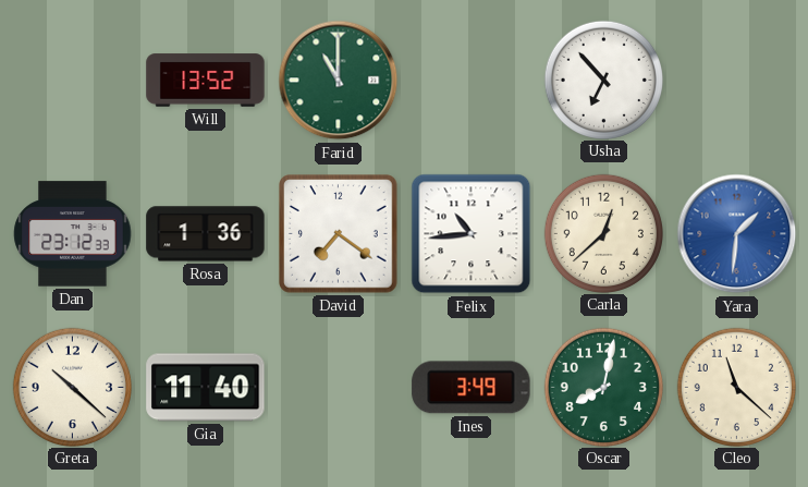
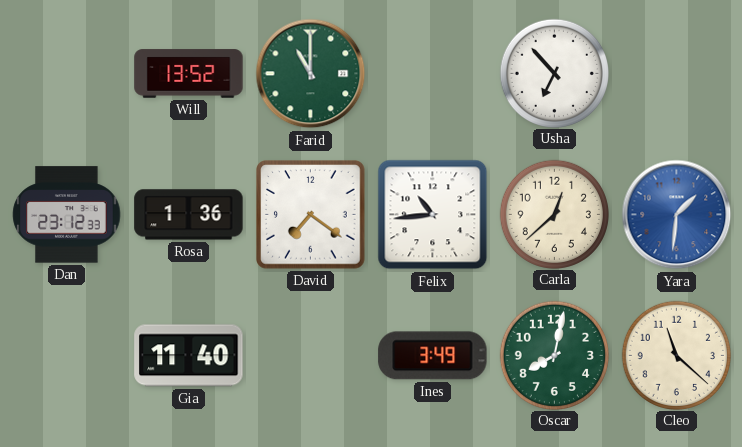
Greta: 10:22 -> none (72, 387)
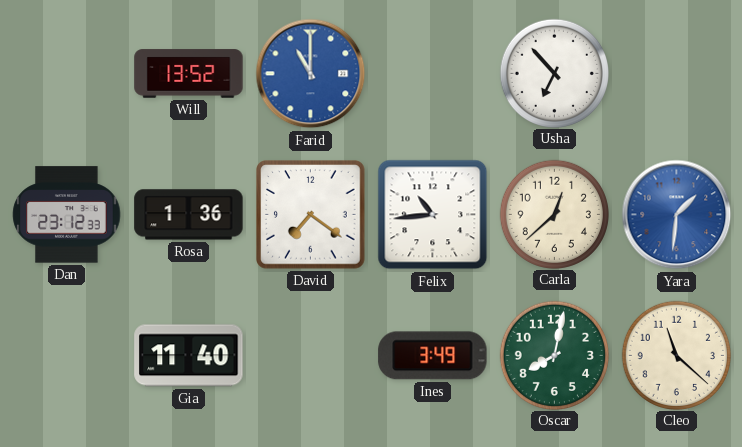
Farid dial: green -> blue (311, 74)
